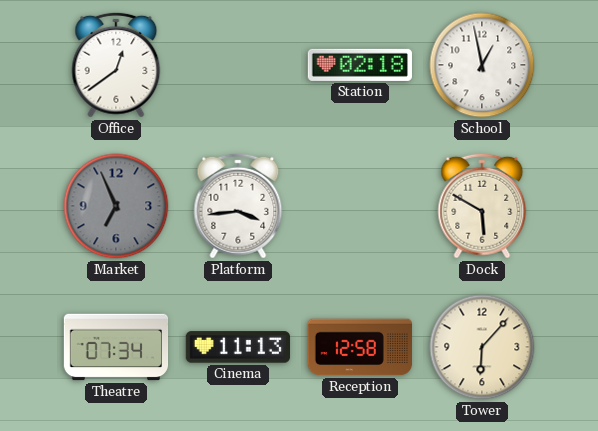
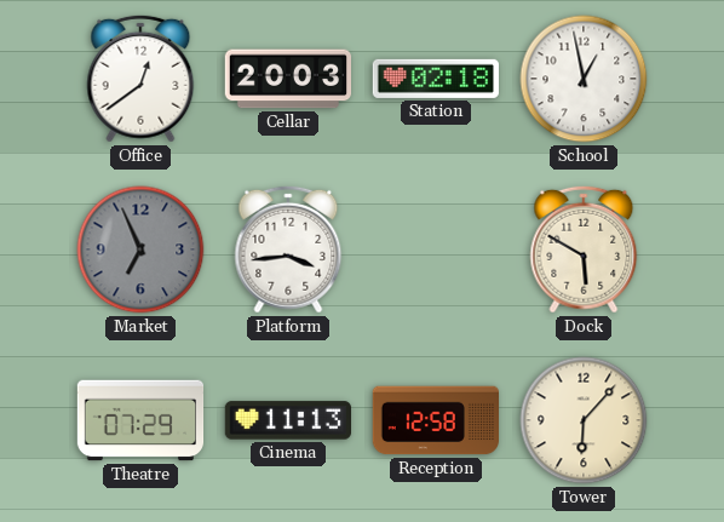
Cellar: none -> 20:03 (287, 79)
Theatre: 07:34 -> 07:29 (140, 420)
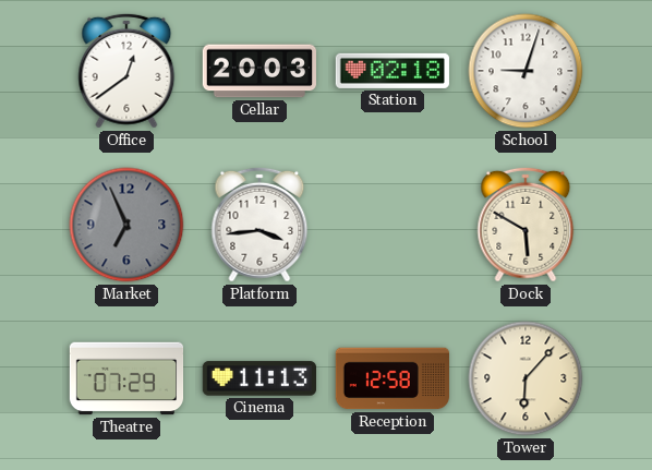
School: 12:58 -> 9:03 (526, 71)
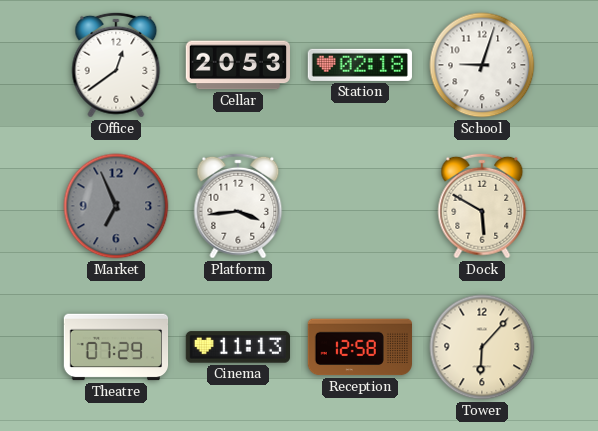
Cellar: 20:03 -> 20:53 (237, 65)
